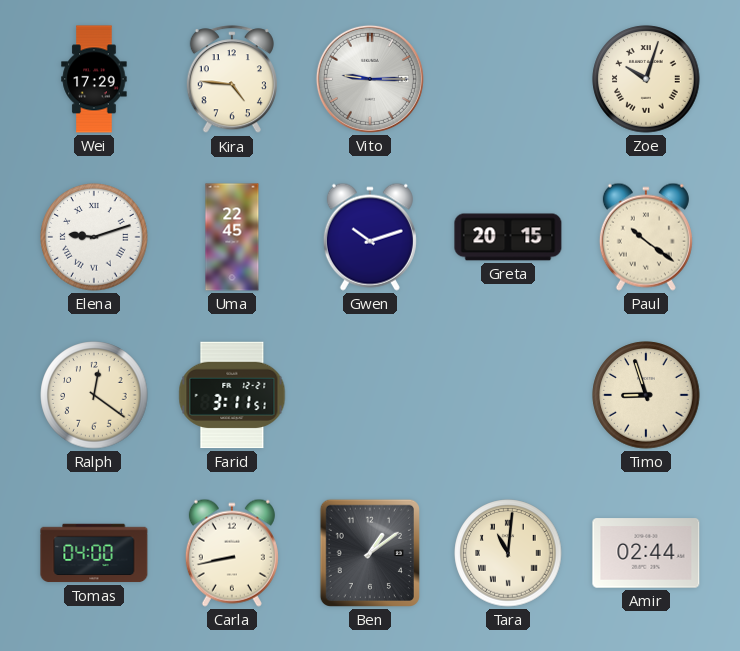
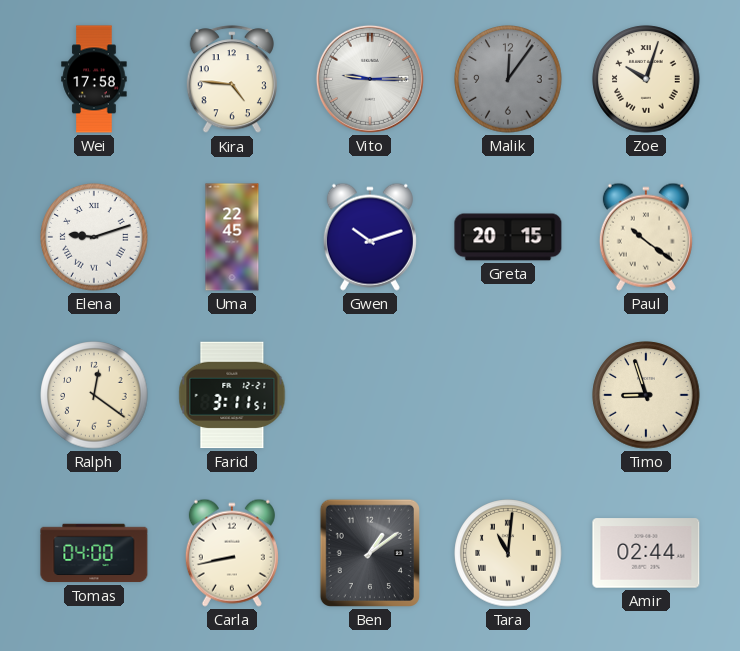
Wei: 17:29 -> 17:58 (94, 79)
Malik: none -> 12:06 (508, 79)
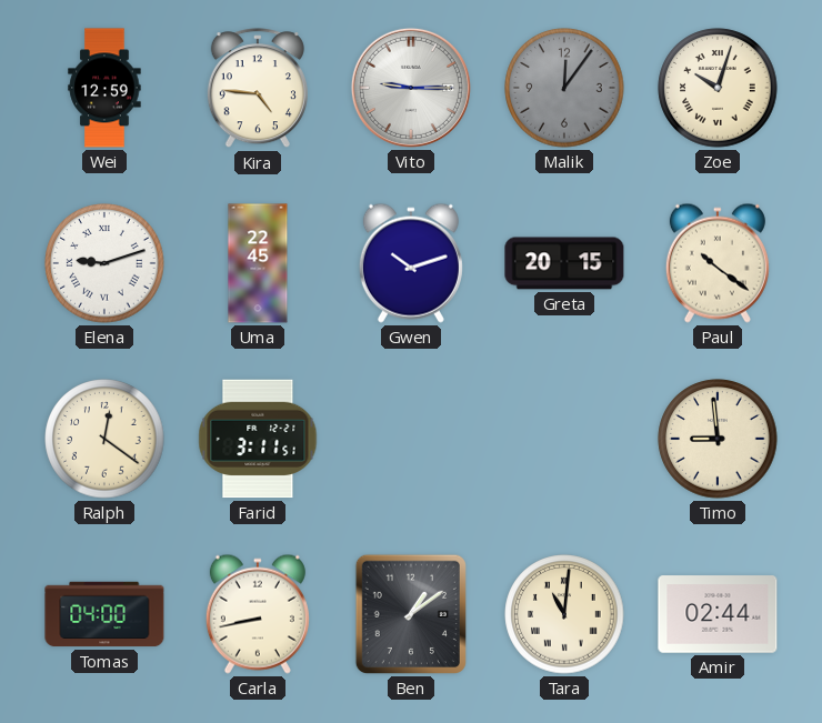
Wei: 17:58 -> 12:59 (104, 88)
Timo: 8:57 -> 8:59 (718, 439)
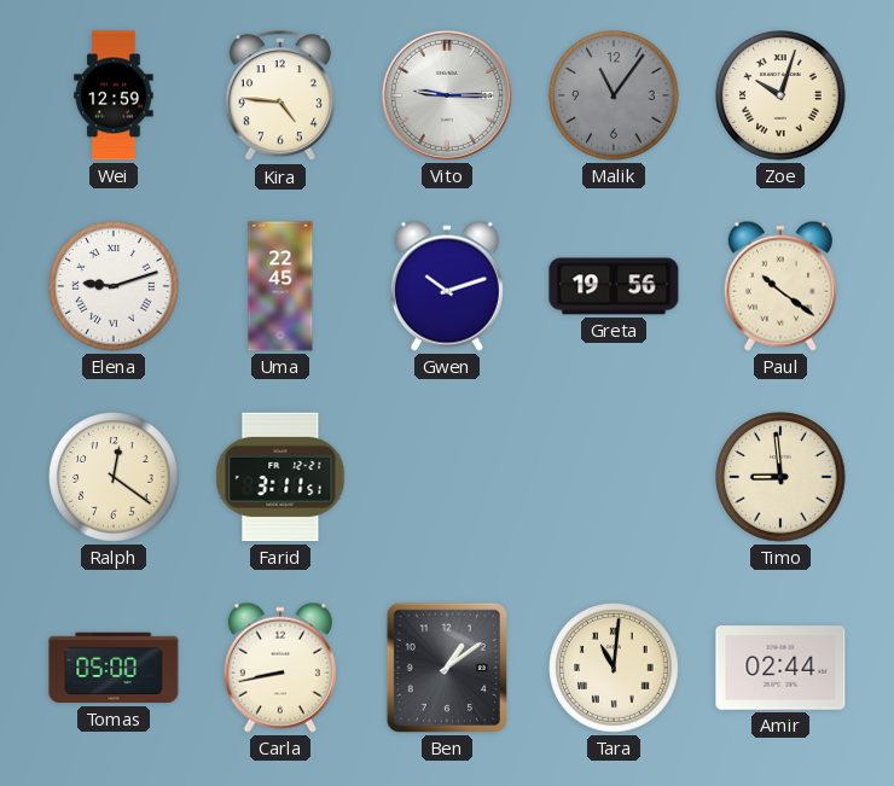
Malik: 12:06 -> 11:06 (614, 95)
Greta: 20:15 -> 19:56 (614, 286)
Tomas: 04:00 -> 05:00 (114, 668)
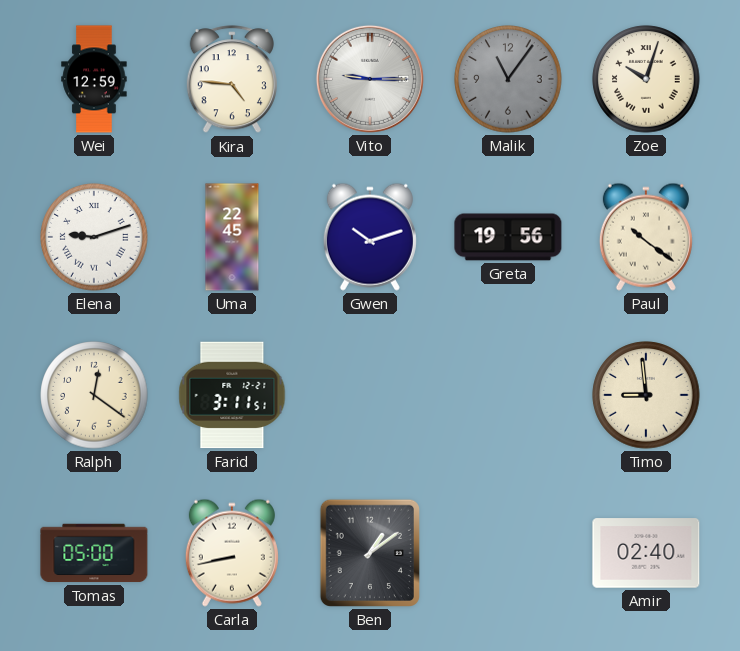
Tara: 11:01 -> none (614, 668)
Amir: 02:44 -> 02:40 (646, 553)
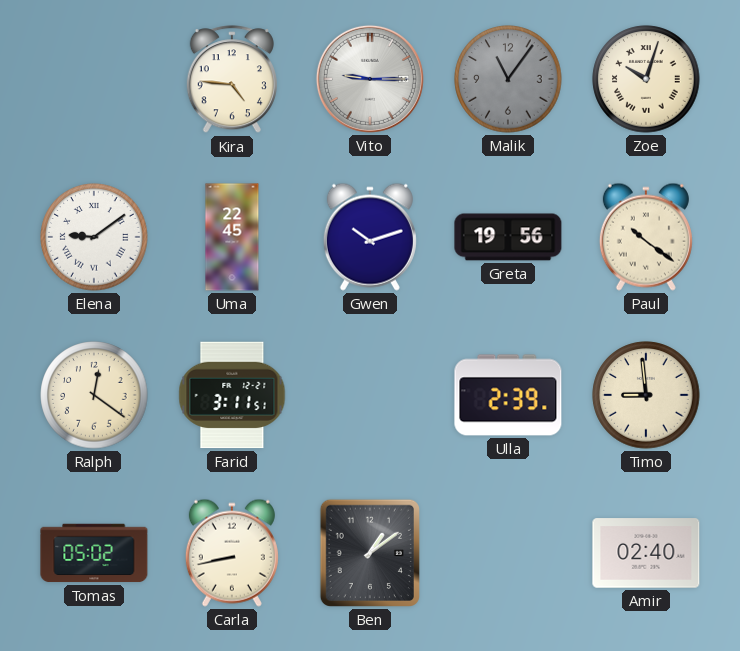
Wei: 12:59 -> none (94, 79)
Elena: 9:12 -> 9:09 (94, 237)
Ulla: none -> 2:39 (508, 395)
Tomas: 05:00 -> 05:02 (94, 553)
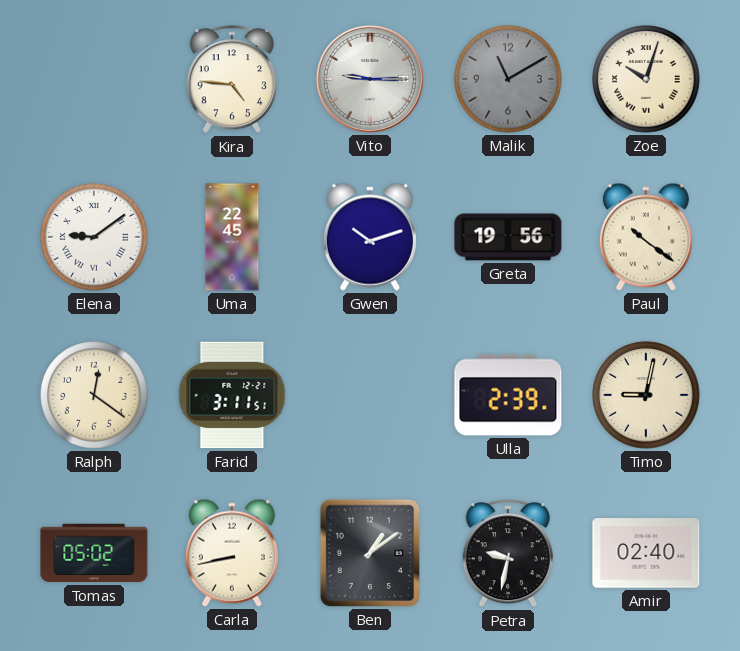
Malik: 11:06 -> 11:10 (508, 79)
Timo: 8:59 -> 9:02 (646, 395)
Petra: none -> 9:32 (508, 554)
